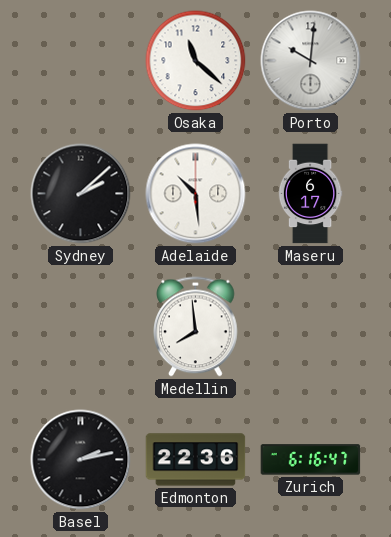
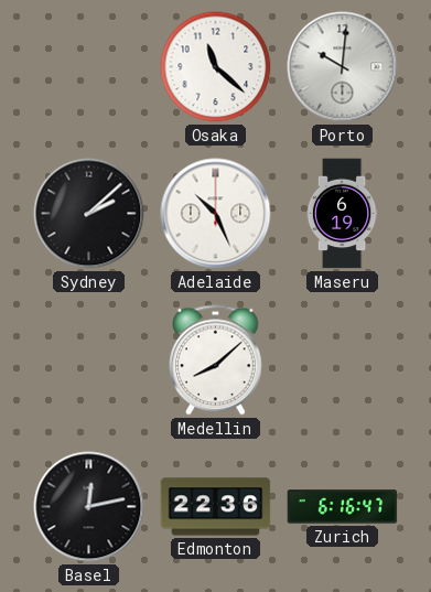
Adelaide: 10:29 -> 10:26 (216, 214)
Maseru: 6:17 -> 6:19 (342, 214)
Medellin: 7:59 -> 8:08 (216, 360)
Basel: 2:13 -> 12:13 (89, 507)
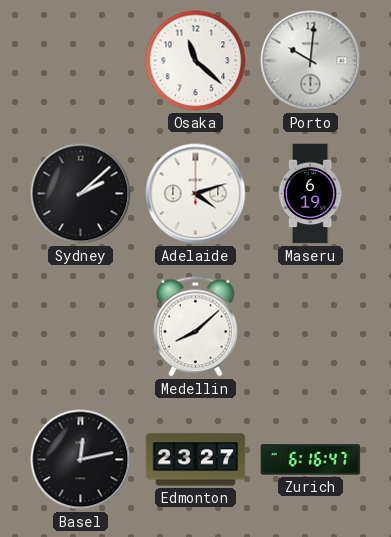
Adelaide: 10:26 -> 4:12 (196, 194)
Edmonton: 22:36 -> 23:27 (196, 460)
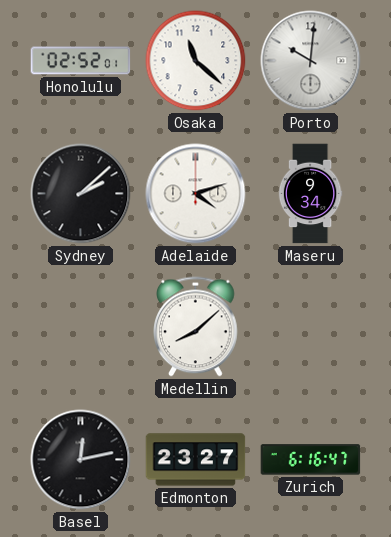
Honolulu: none -> 02:52 (81, 61)
Maseru: 6:19 -> 9:34 (310, 194)
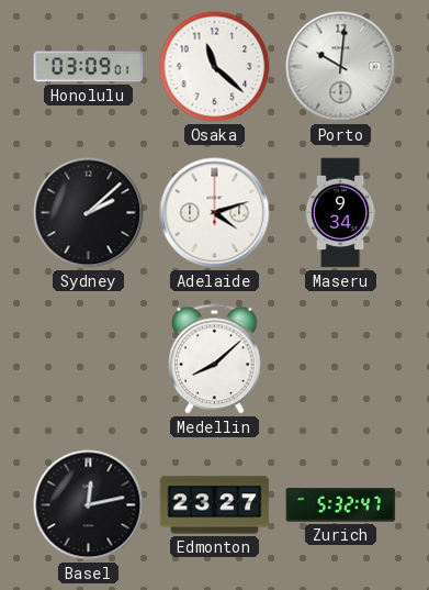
Honolulu: 02:52 -> 03:09 (89, 67)
Zurich: 6:16 -> 5:32 (341, 505)
